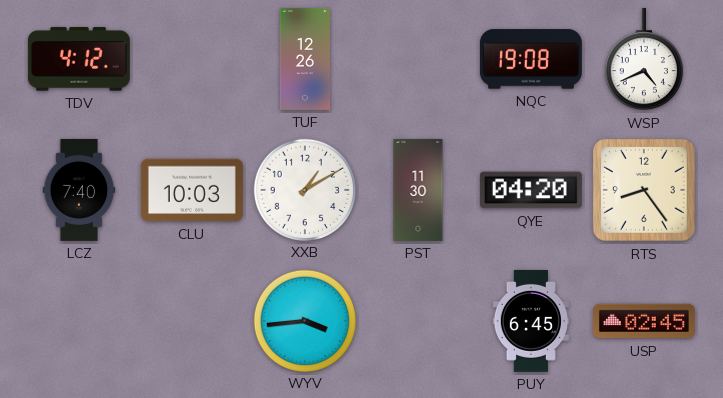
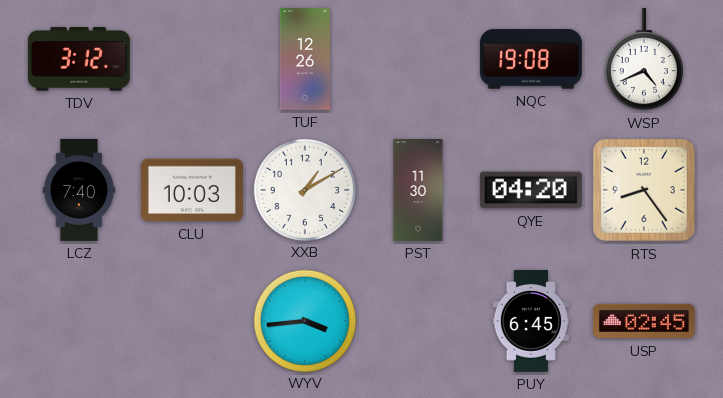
TDV: 4:12 -> 3:12 (79, 59)
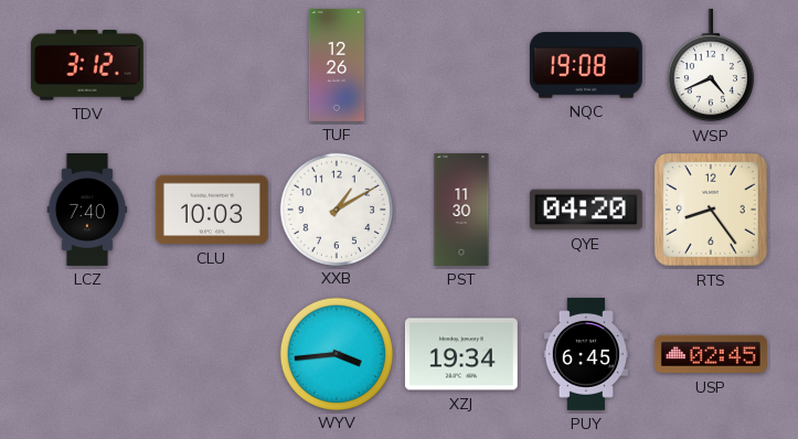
XZJ: none -> 19:34 (461, 354)
